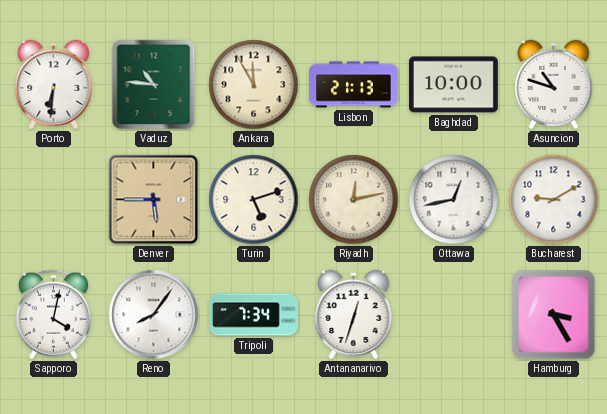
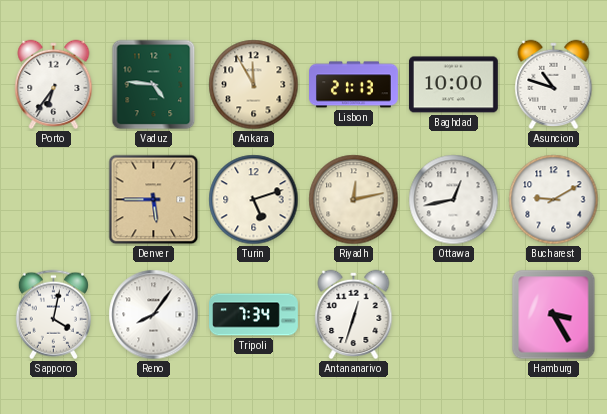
Porto: 6:31 -> 6:36 (54, 85)
Vaduz: 10:46 -> 4:46 (154, 85)
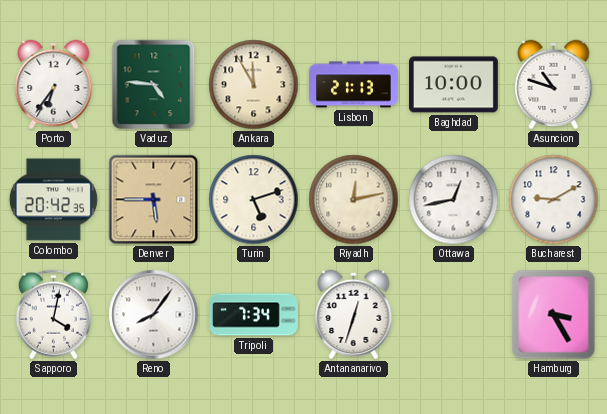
Colombo: none -> 20:42 (53, 200)
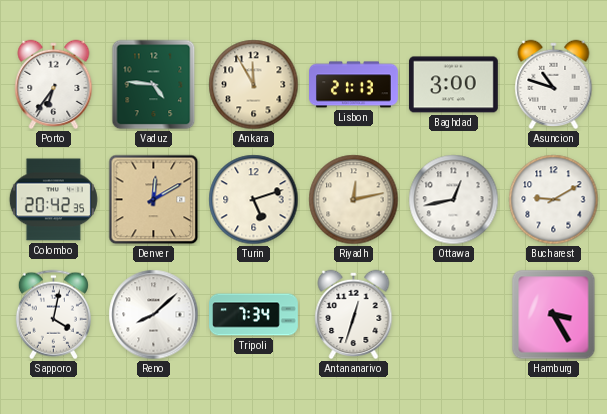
Baghdad: 10:00 -> 3:00 (453, 85)
Denver: 5:45 -> 12:10 (154, 200)
Reno: 8:06 -> 8:08 (154, 315)
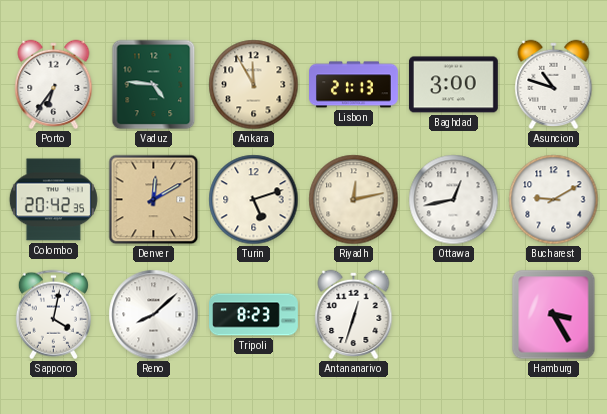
Tripoli: 7:34 -> 8:23 (254, 315)
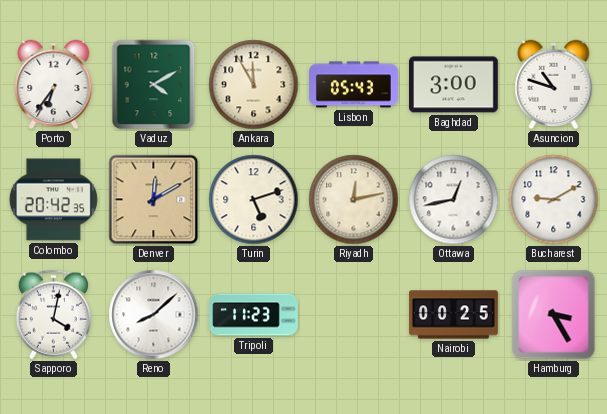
Vaduz: 4:46 -> 4:10 (154, 85)
Lisbon: 21:13 -> 05:43 (354, 85)
Tripoli: 8:23 -> 11:23 (254, 315)
Antananarivo: 12:33 -> none (354, 315)
Nairobi: none -> 00:25 (454, 315)
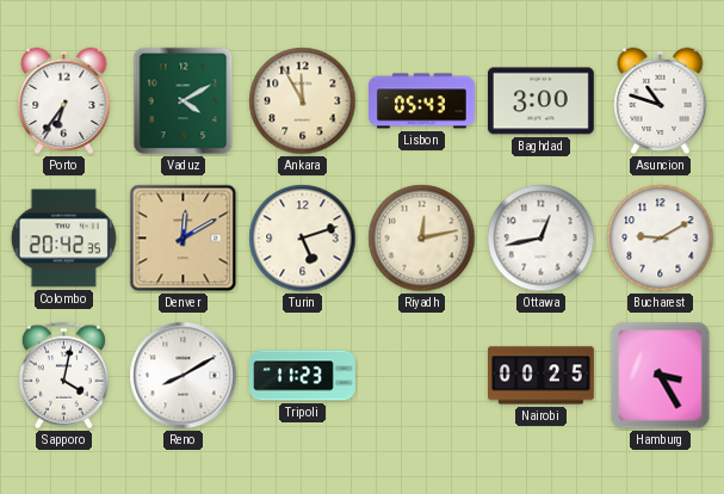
Reno: 8:08 -> 8:10 (184, 376)
